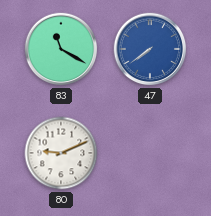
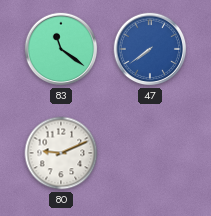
83: 11:20 -> 11:21 (61, 49)
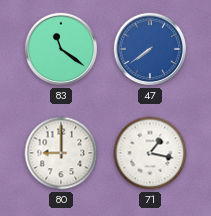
80: 9:11 -> 9:00 (61, 153)
71: none -> 1:17 (150, 153)
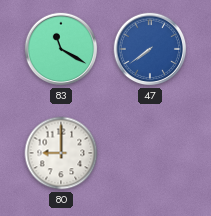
83: 11:21 -> 11:20 (61, 49)
71: 1:17 -> none (150, 153)
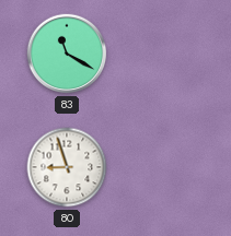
47: 7:39 -> none (150, 49)
80: 9:00 -> 8:57 (67, 167)
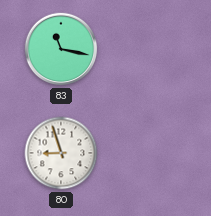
83: 11:20 -> 11:17 (61, 49)
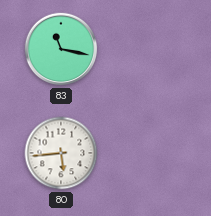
80: 8:57 -> 5:44 (61, 153)
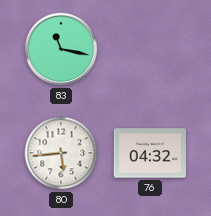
76: none -> 04:32 (150, 153)
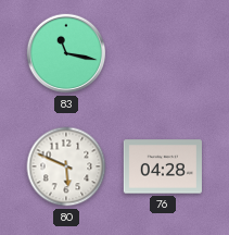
80: 5:44 -> 5:49 (66, 166)
76: 04:32 -> 04:28 (163, 166)
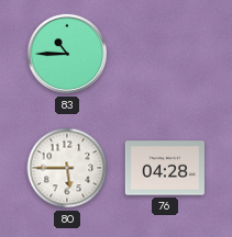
83: 11:17 -> 10:45 (67, 54)
80: 5:49 -> 5:45 (67, 168)
